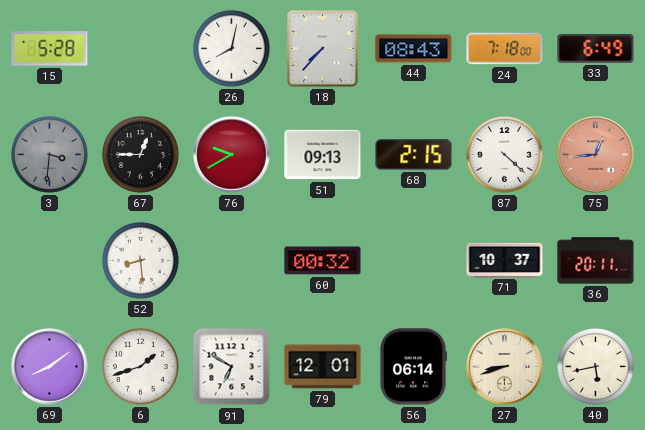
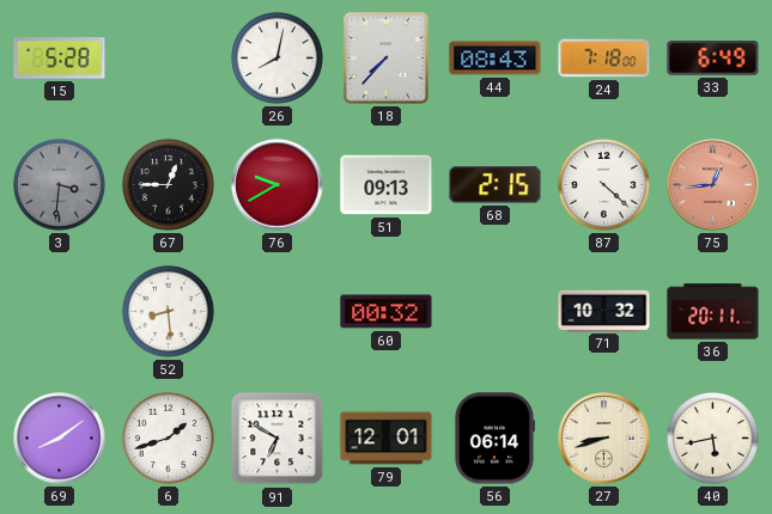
71: 10:37 -> 10:32 (604, 311)
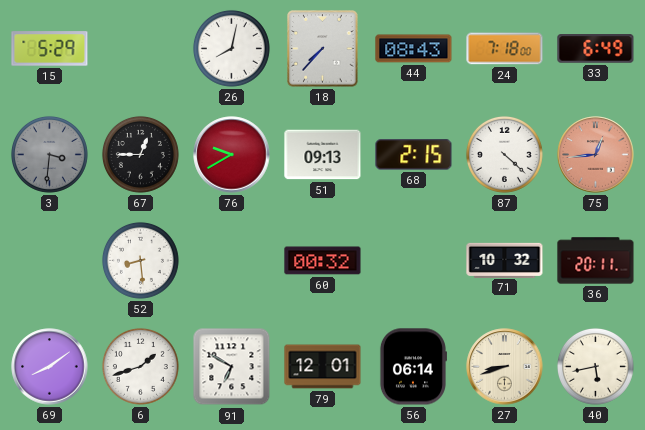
15: 5:28 -> 5:29 (50, 49)
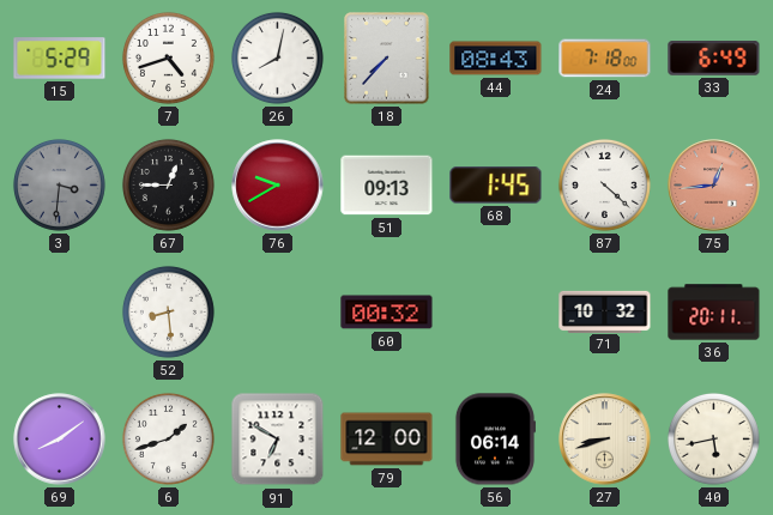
7: none -> 4:42 (168, 57)
68: 2:15 -> 1:45 (496, 186)
79: 12:01 -> 12:00 (387, 440)
